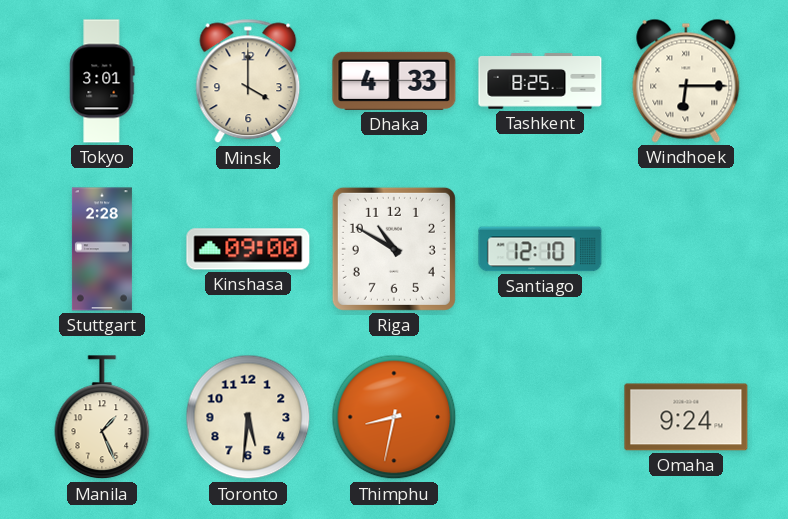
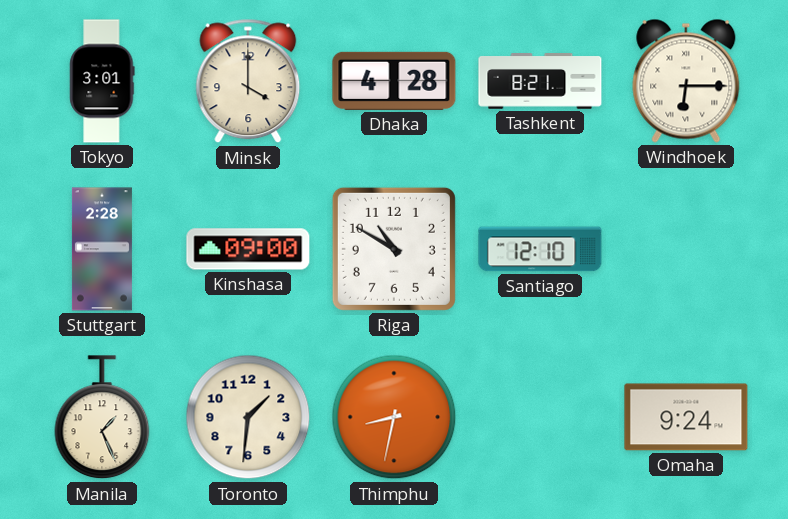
Dhaka: 4:33 -> 4:28 (394, 81)
Tashkent: 8:25 -> 8:21 (540, 81)
Toronto: 5:31 -> 1:31 (248, 417)
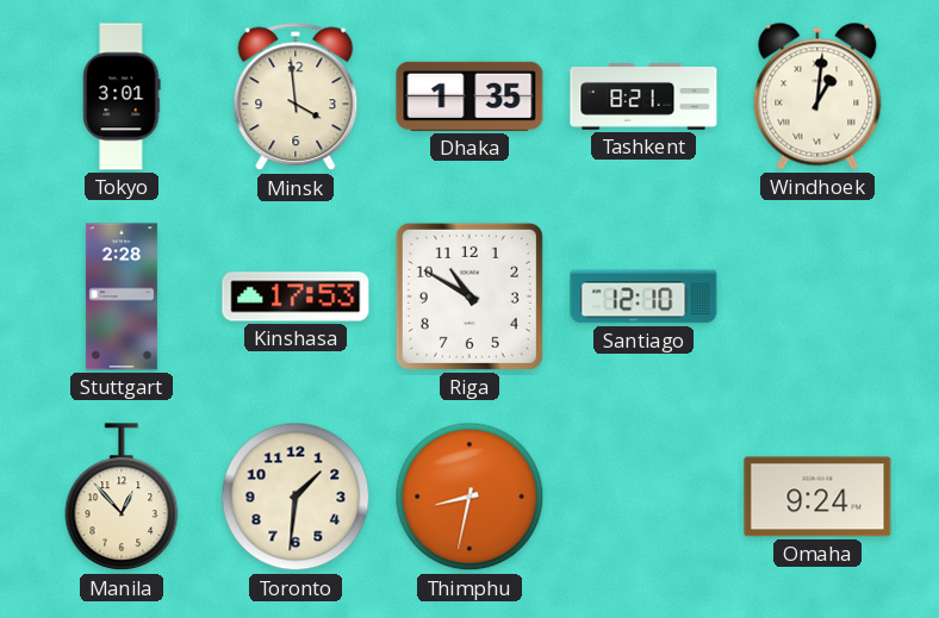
Minsk: 4:00 -> 3:59 (296, 96)
Dhaka: 4:28 -> 1:35 (470, 96)
Windhoek: 6:15 -> 1:01 (817, 96)
Kinshasa: 09:00 -> 17:53 (296, 296)
Manila: 1:26 -> 12:53 (122, 498)
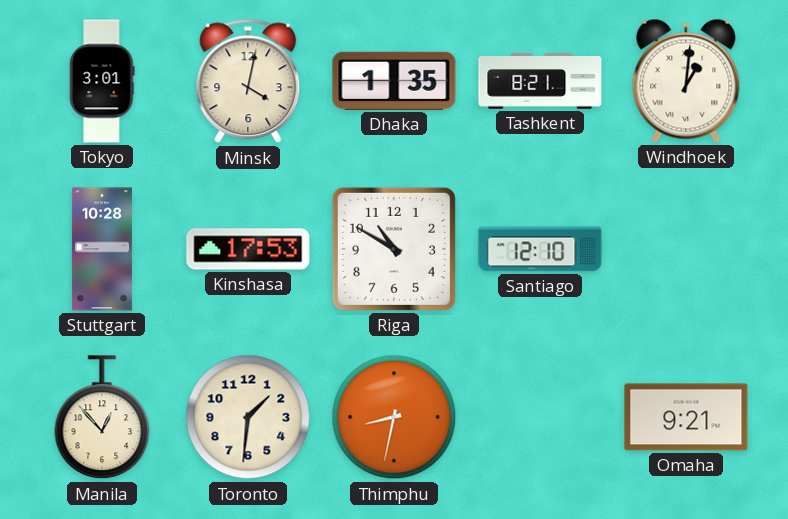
Minsk: 3:59 -> 4:02 (248, 81)
Stuttgart: 2:28 -> 10:28 (102, 249)
Omaha: 9:24 -> 9:21 (686, 417)
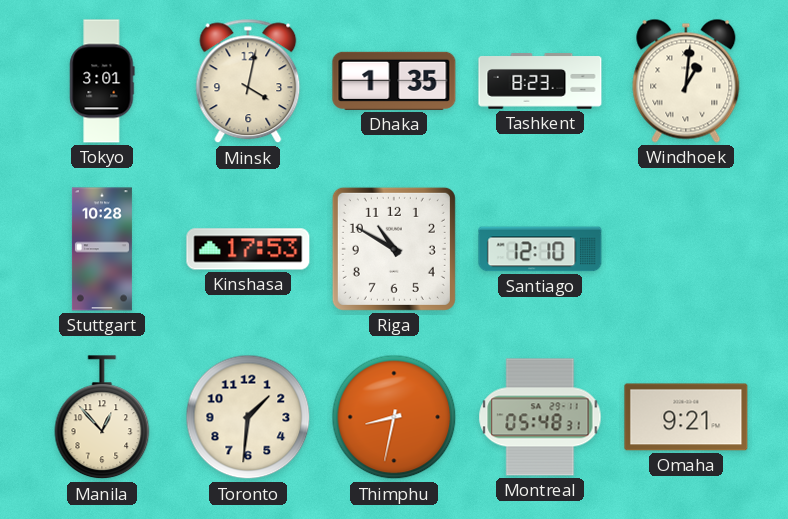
Tashkent: 8:21 -> 8:23 (540, 81)
Montreal: none -> 05:48 (540, 417)
